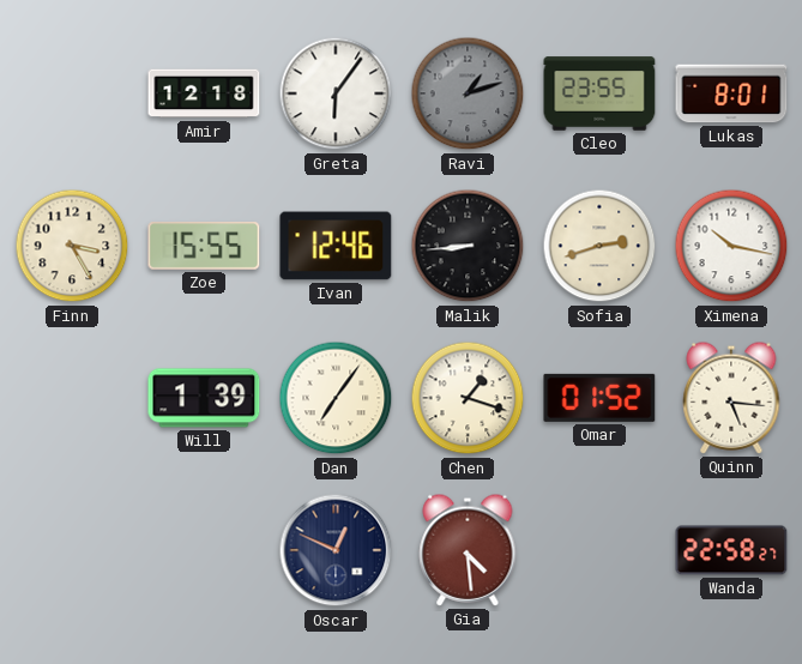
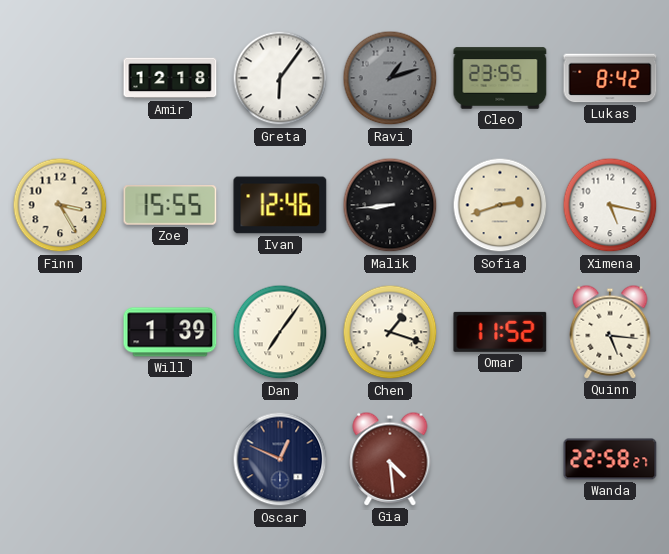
Lukas: 8:01 -> 8:42 (610, 78)
Ximena: 10:17 -> 5:17 (610, 205)
Omar: 01:52 -> 11:52 (500, 332)
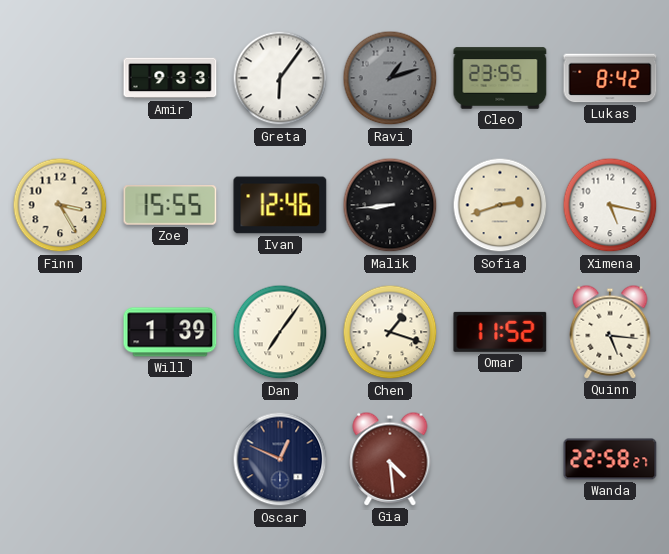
Amir: 12:18 -> 9:33 (170, 78)
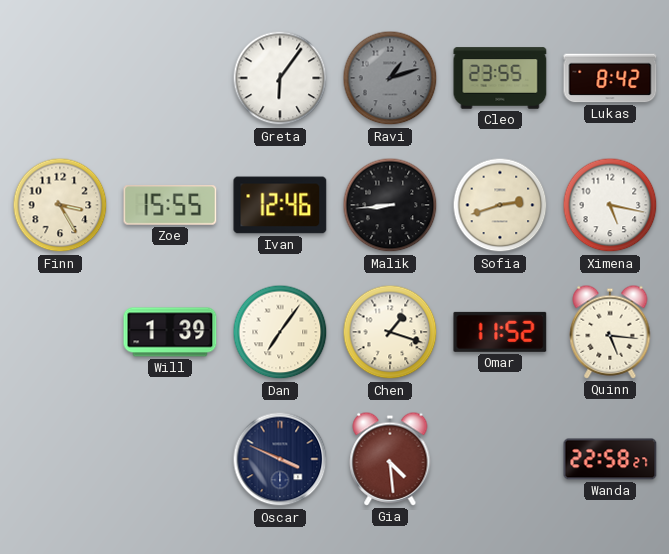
Amir: 9:33 -> none (170, 78)
Oscar: 12:49 -> 3:49 (280, 459)
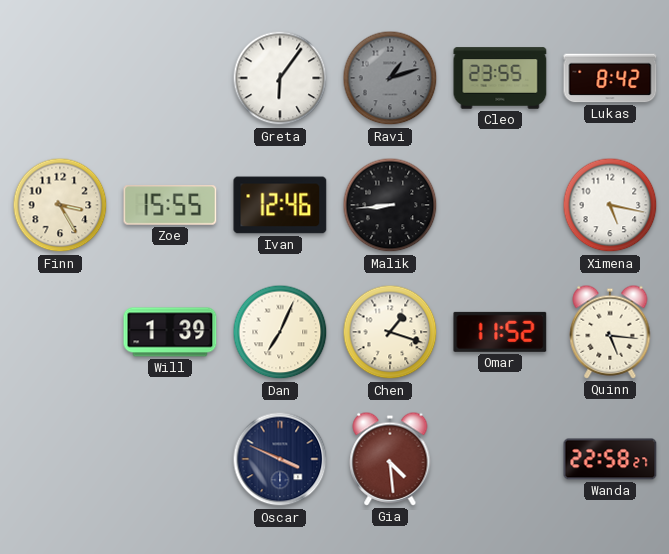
Sofia: 2:42 -> none (500, 205)
Dan: 7:06 -> 7:04 (280, 332)
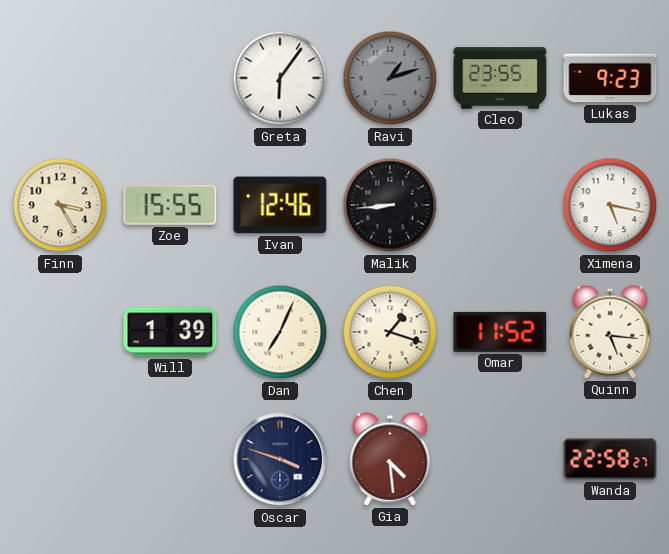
Lukas: 8:42 -> 9:23 (610, 78)
Oscar: 3:49 -> 3:48 (280, 459)
